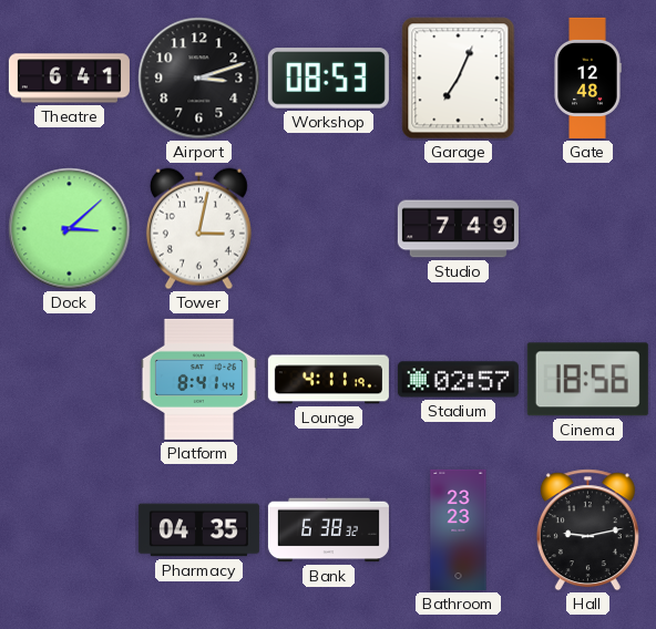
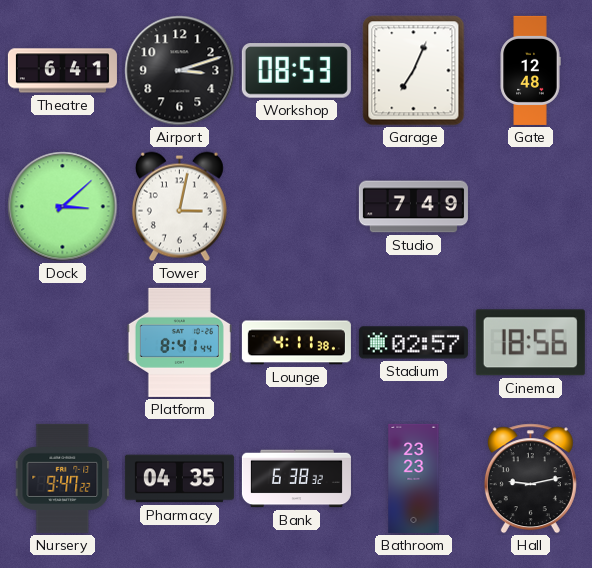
Lounge: 4:11:19 -> 4:11:38 (296, 343)
Nursery: none -> 9:47 (63, 478)
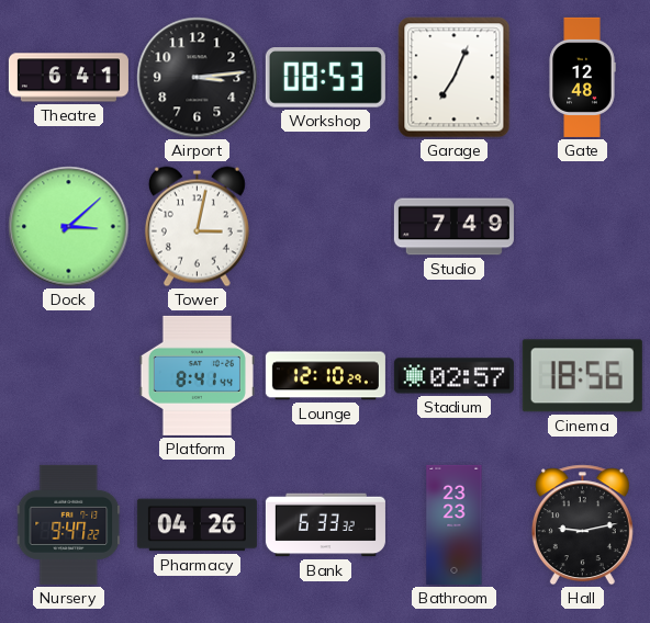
Airport: 3:12 -> 3:14 (198, 78)
Lounge: 4:11 -> 12:10 (325, 376)
Pharmacy: 04:35 -> 04:26 (197, 525)
Bank: 6:38 -> 6:33 (325, 525)
